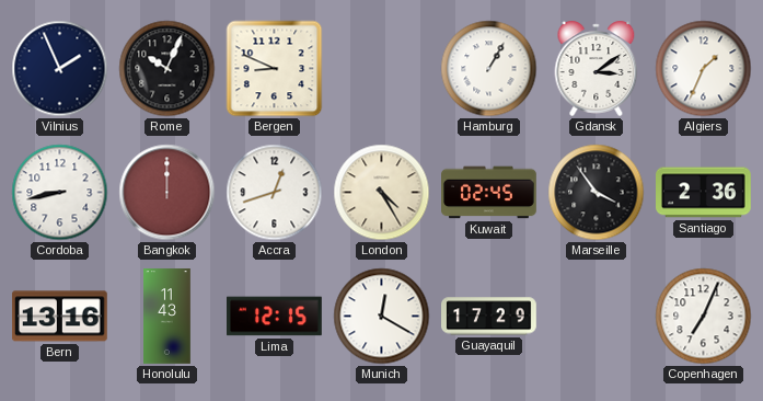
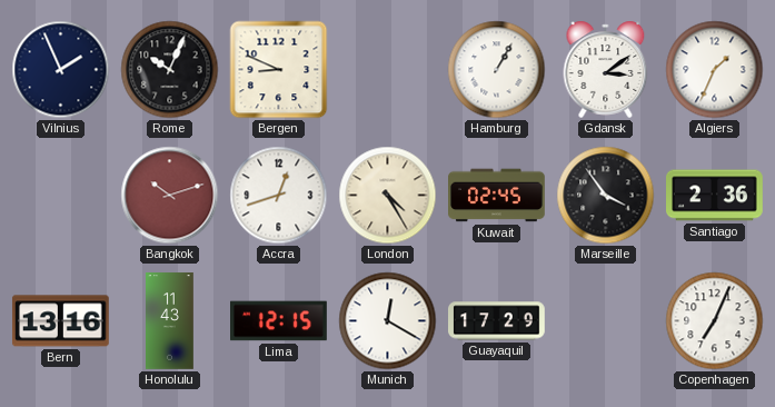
Cordoba: 8:43 -> none (60, 193)
Bangkok: 12:00 -> 10:12 (170, 196)
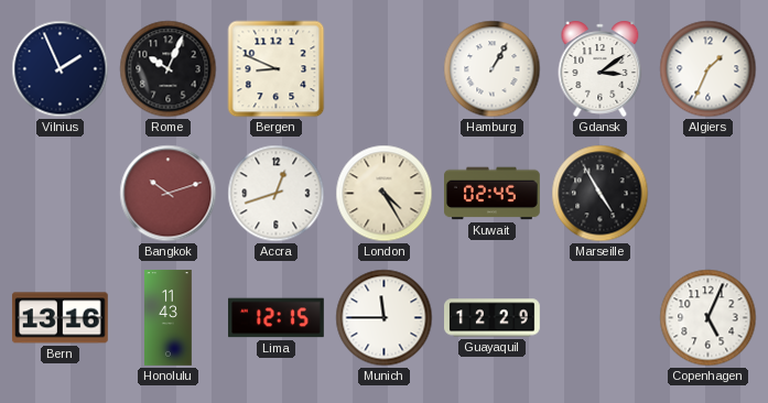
Marseille: 3:54 -> 4:55 (601, 194)
Santiago: 2:36 -> none (715, 196)
Munich: 12:20 -> 11:45 (385, 318)
Guayaquil: 17:29 -> 12:29 (493, 318)
Copenhagen: 7:04 -> 5:04 (708, 318)
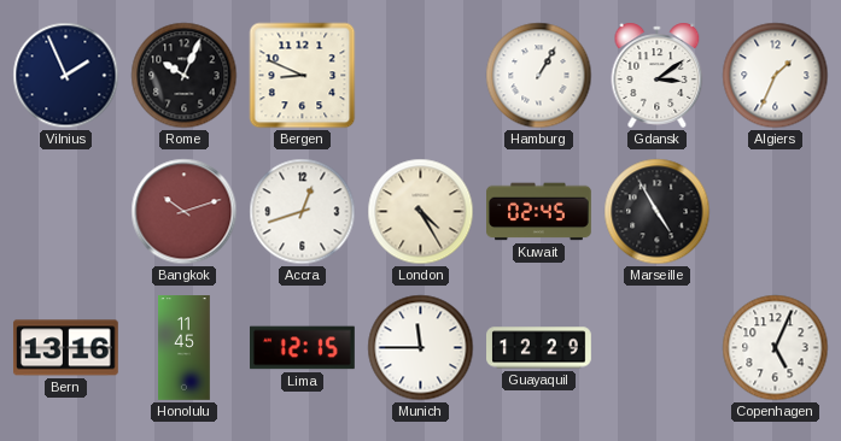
Honolulu: 11:43 -> 11:45 (185, 348)
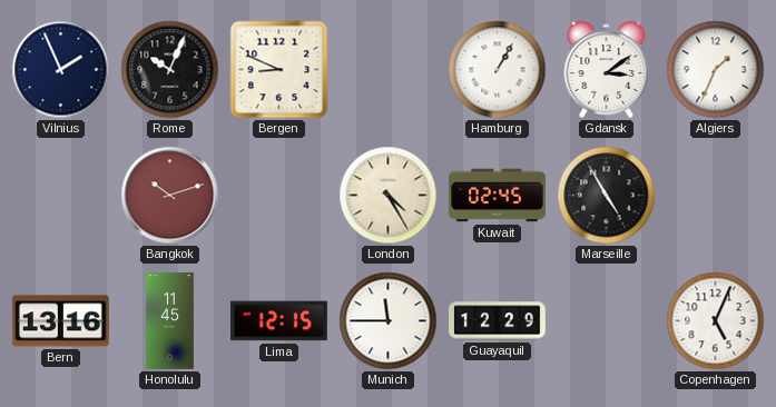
Accra: 12:42 -> none (303, 212)
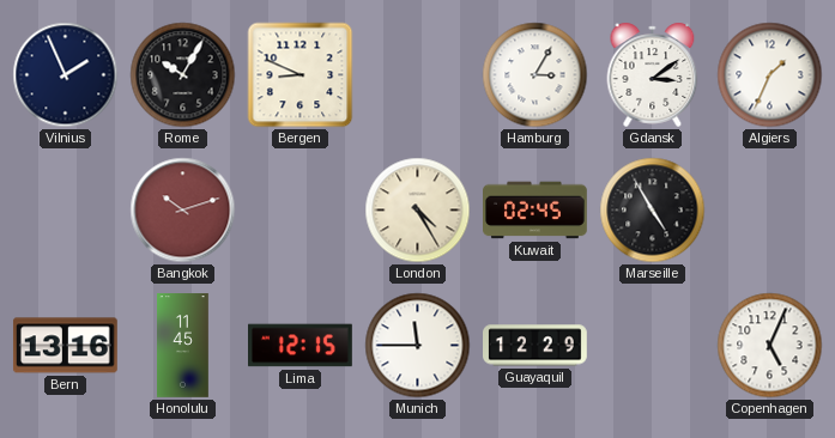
Rome: 10:04 -> 10:05 (183, 75)
Hamburg: 1:05 -> 3:05 (536, 75)
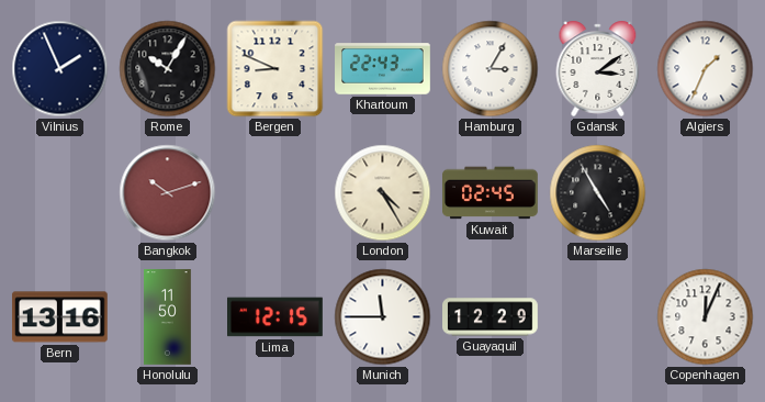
Khartoum: none -> 22:43 (383, 69)
Honolulu: 11:45 -> 11:50 (168, 317)
Copenhagen: 5:04 -> 12:04 (706, 317)
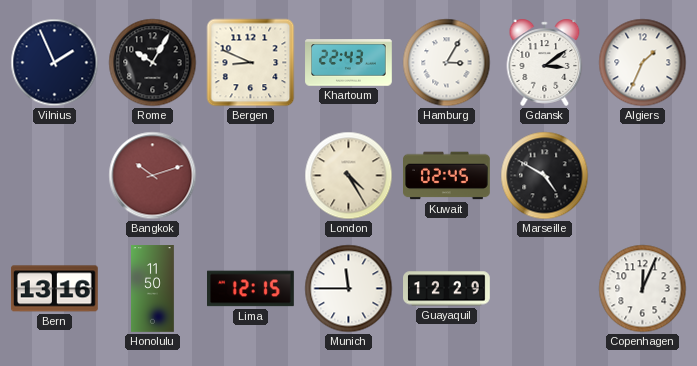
Marseille: 4:55 -> 4:50 (545, 176)
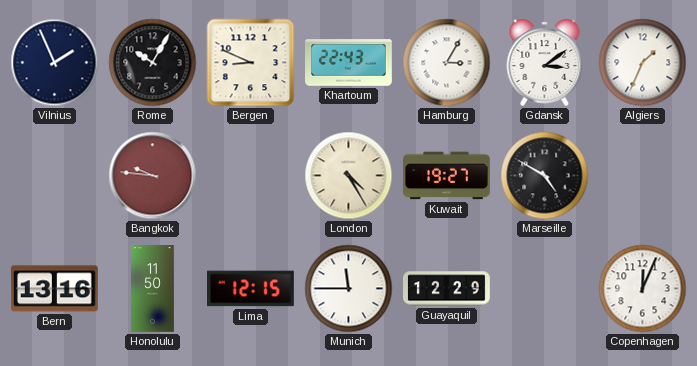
Bangkok: 10:12 -> 9:46 (153, 176)
Kuwait: 02:45 -> 19:27 (447, 176)
